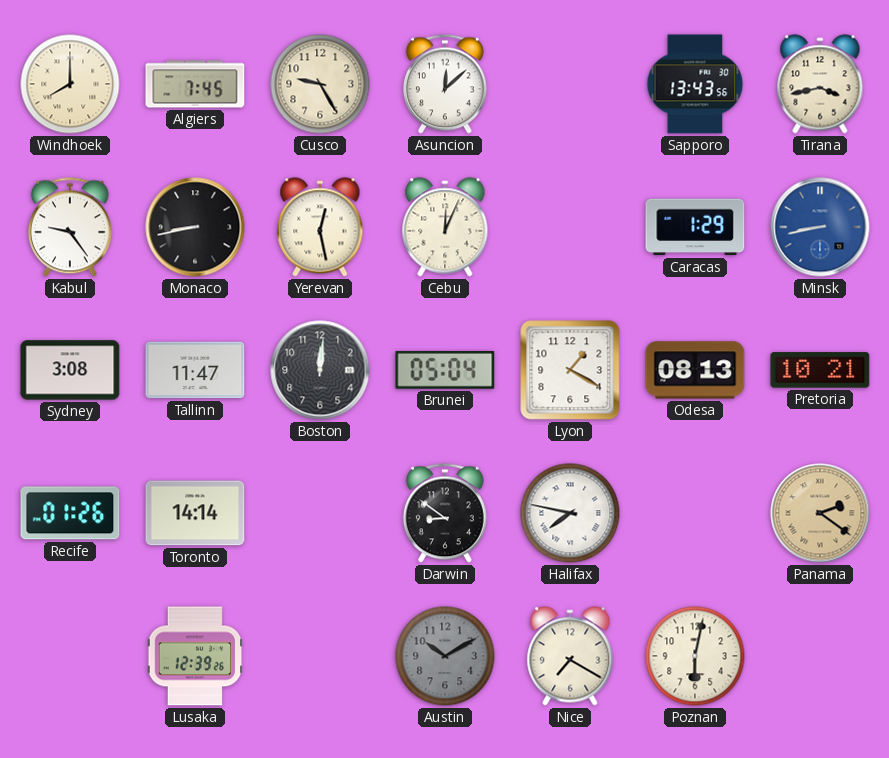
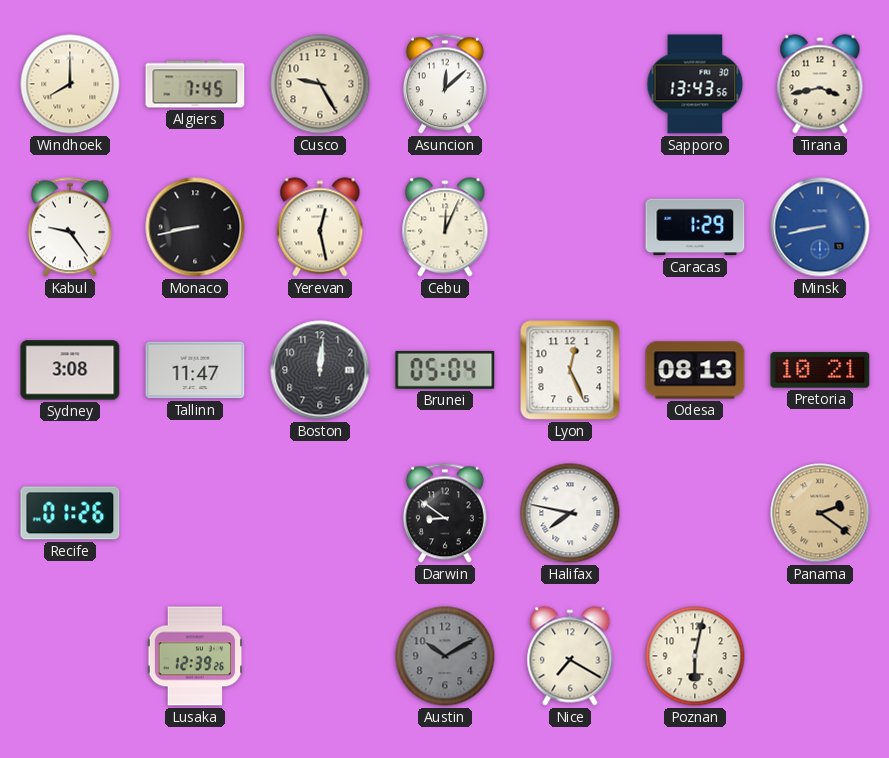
Lyon: 1:20 -> 12:26 (570, 370)
Toronto: 14:14 -> none (195, 513)
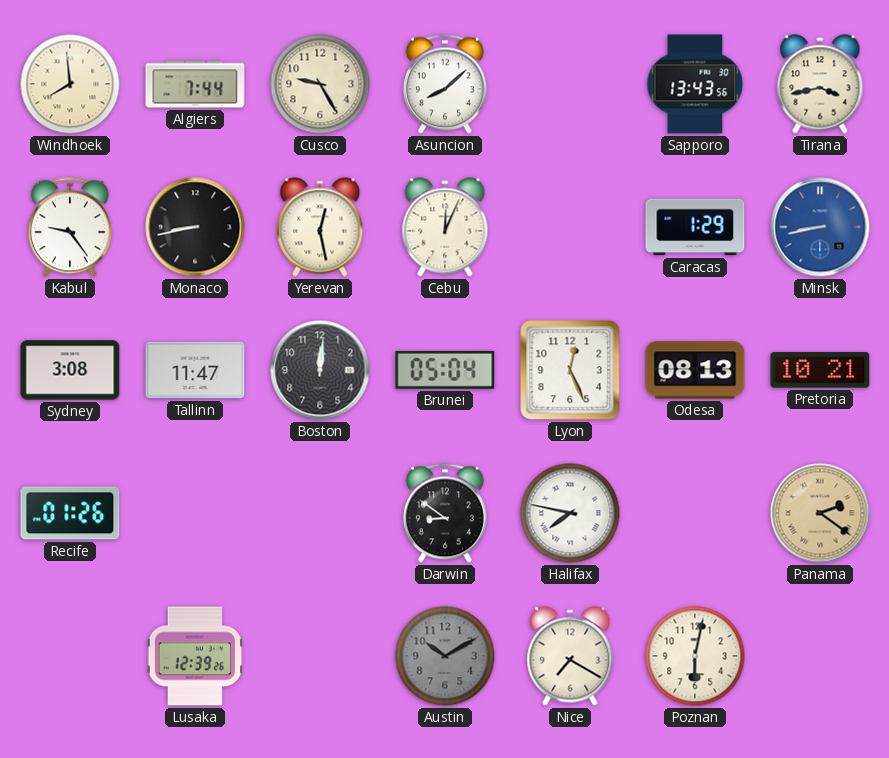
Windhoek: 8:00 -> 7:59 (70, 84)
Algiers: 7:45 -> 7:44 (195, 84)
Asuncion: 12:08 -> 8:08 (445, 84)
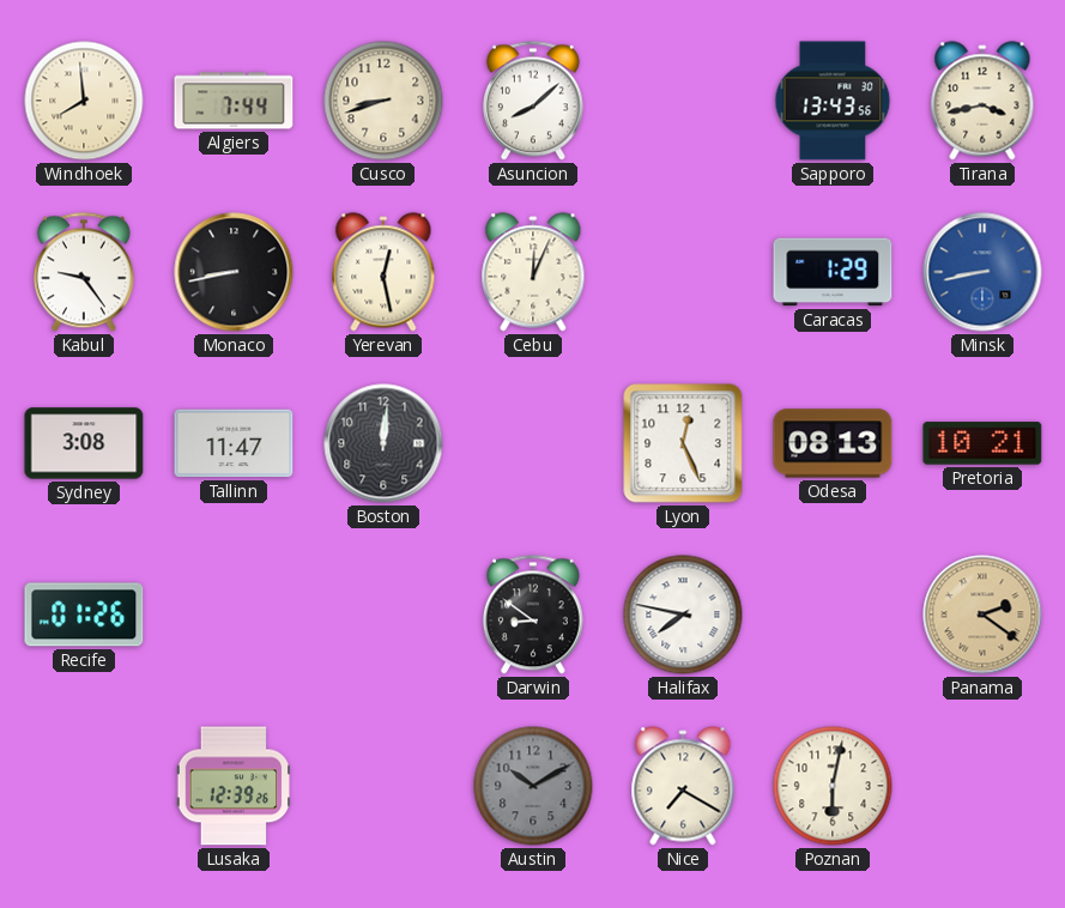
Cusco: 9:25 -> 8:42 (383, 101)
Brunei: 05:04 -> none (445, 370)
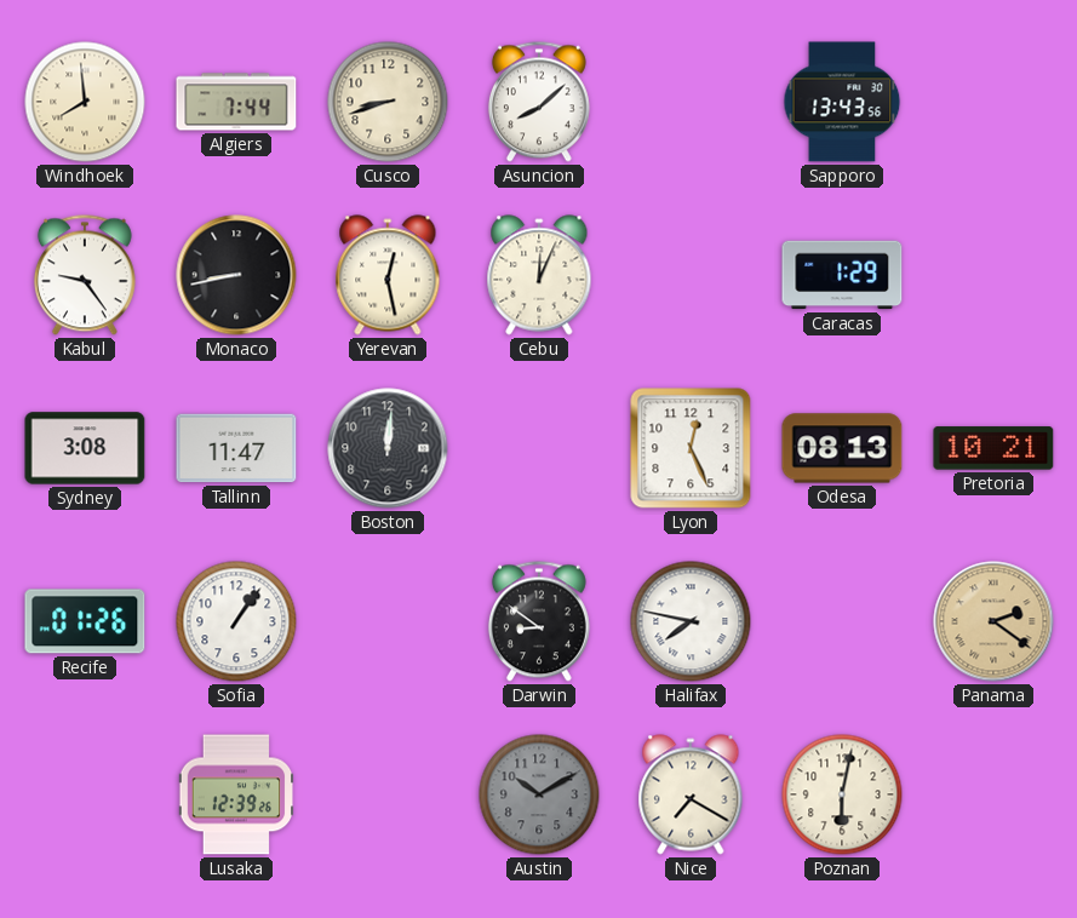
Tirana: 3:43 -> none (982, 101)
Minsk: 8:43 -> none (982, 272)
Sofia: none -> 1:06 (236, 621)
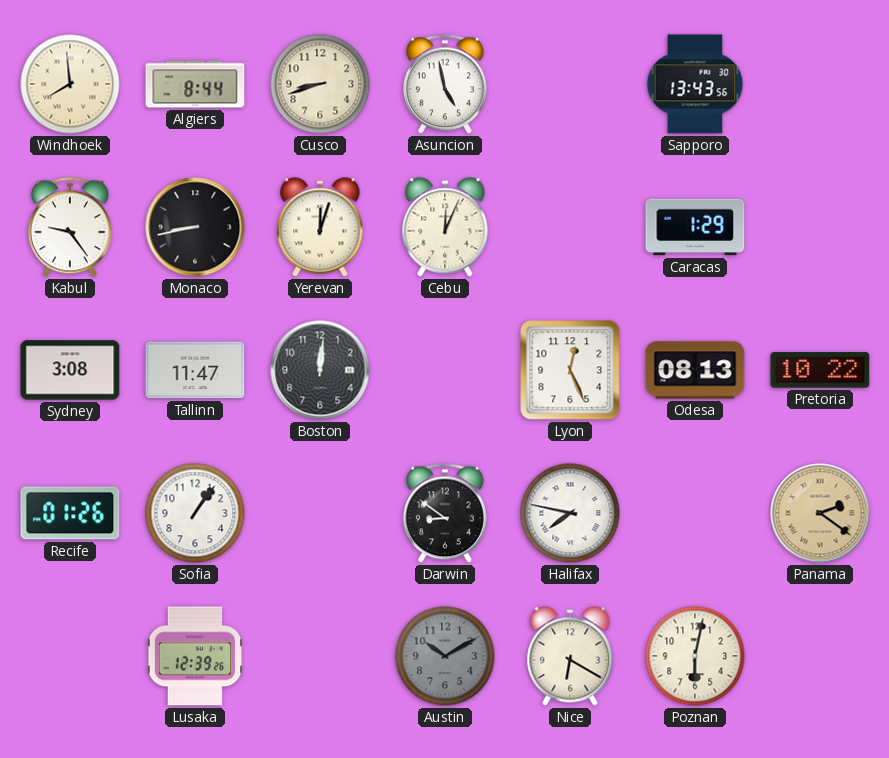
Algiers: 7:44 -> 8:44 (195, 84)
Asuncion: 8:08 -> 4:58 (445, 84)
Yerevan: 12:28 -> 12:03 (320, 227)
Pretoria: 10:21 -> 10:22 (820, 370)
Nice: 7:20 -> 6:20 (570, 656)
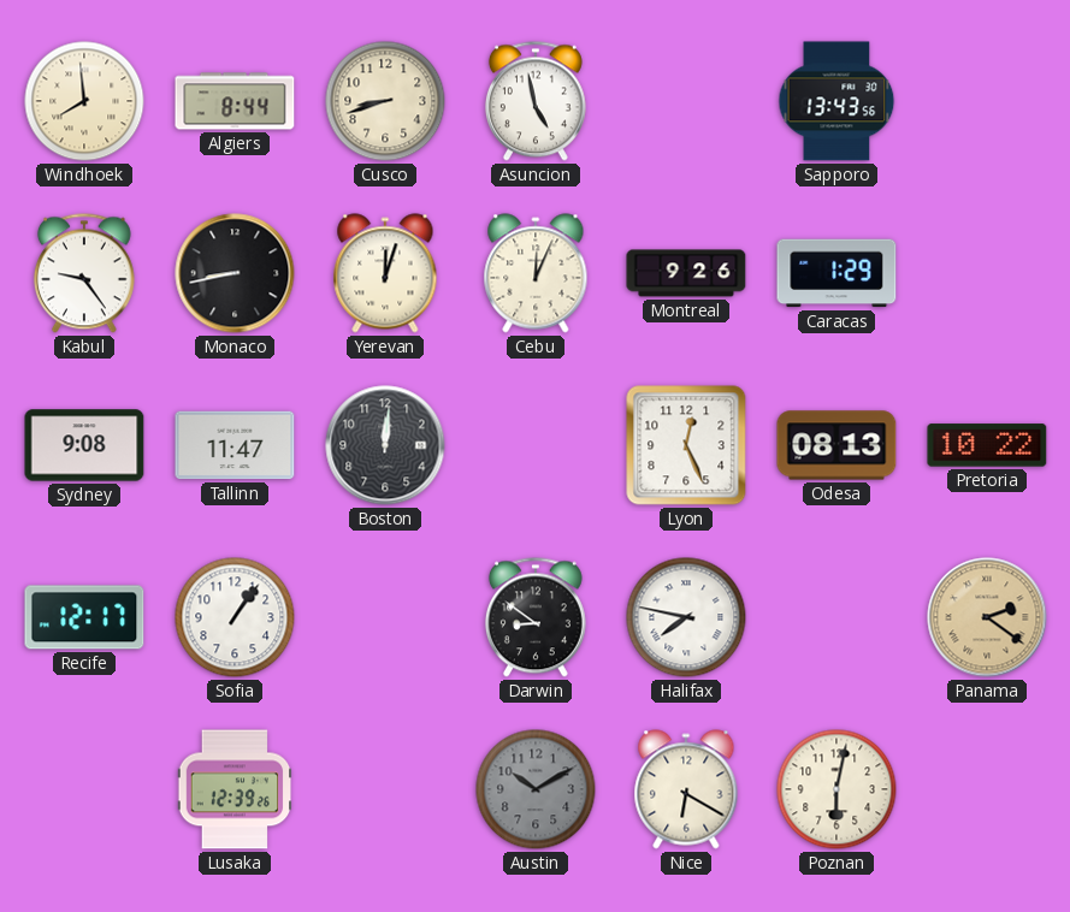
Montreal: none -> 9:26 (686, 273)
Sydney: 3:08 -> 9:08 (84, 445)
Recife: 01:26 -> 12:17 (84, 617)
